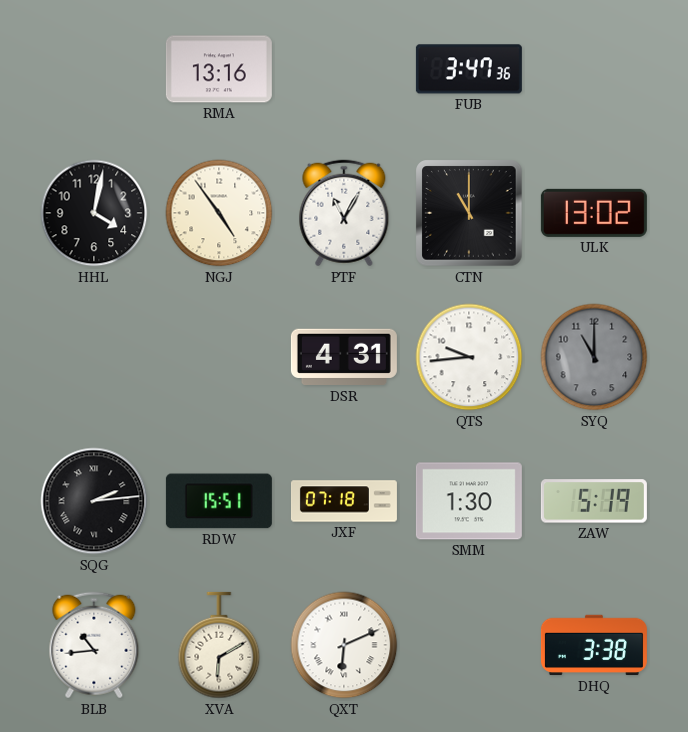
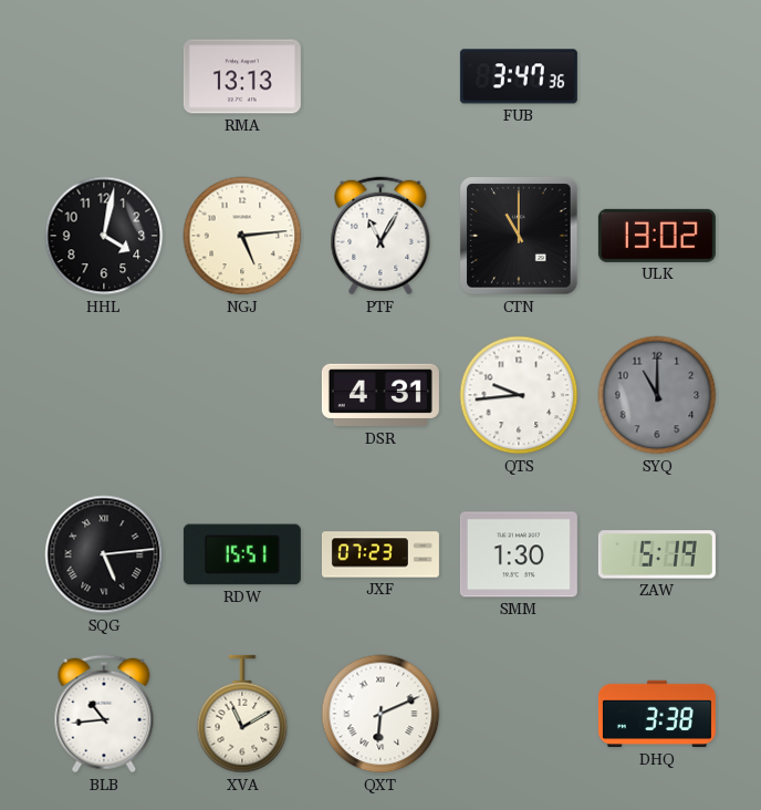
RMA: 13:16 -> 13:13 (242, 76)
NGJ: 4:54 -> 5:14 (242, 236)
SQG: 2:14 -> 5:14 (104, 554)
JXF: 07:18 -> 07:23 (380, 554)
XVA: 6:10 -> 11:10 (242, 714)
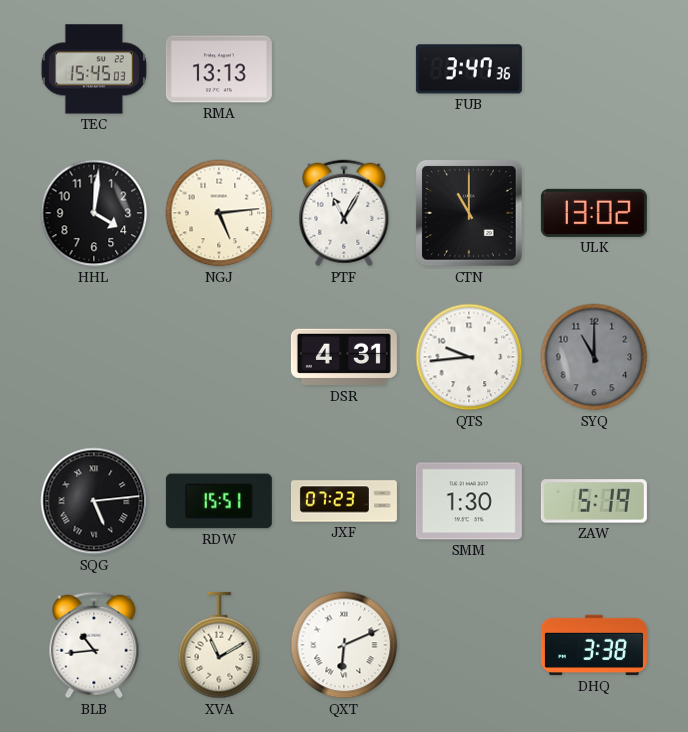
TEC: none -> 15:45 (94, 69)
HHL: 4:02 -> 4:01 (94, 213)
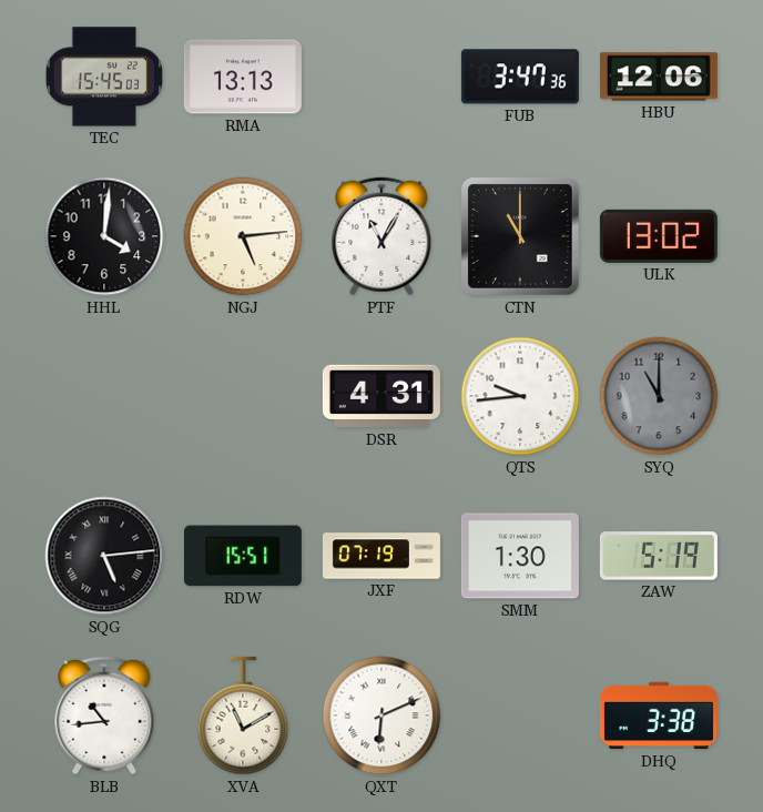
HBU: none -> 12:06 (659, 77)
JXF: 07:23 -> 07:19 (381, 556)
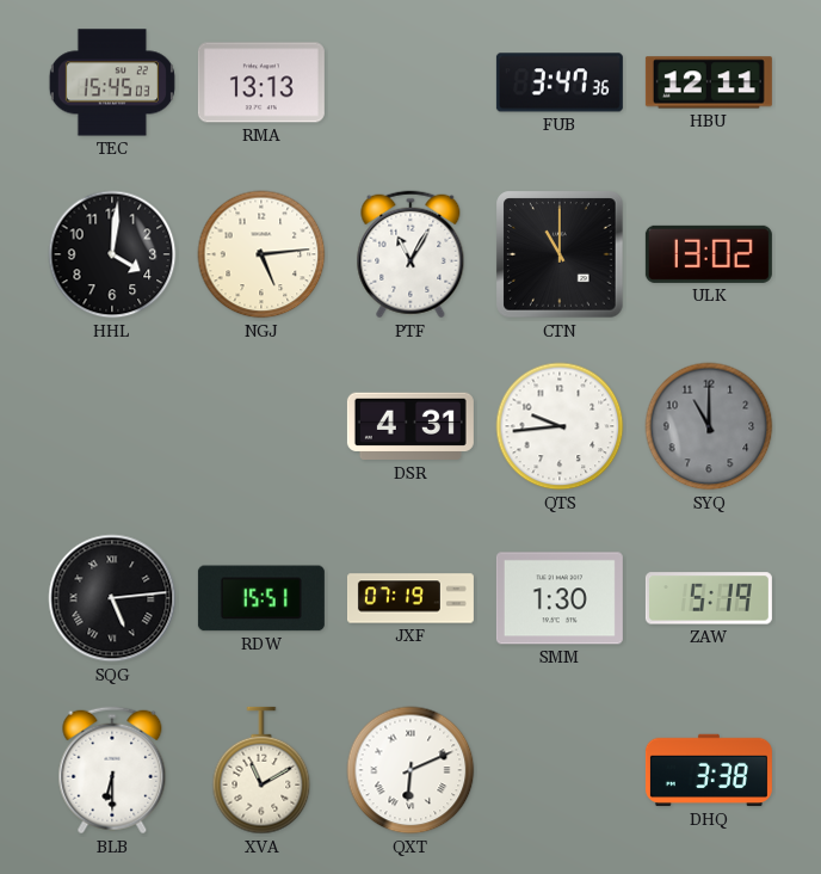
HBU: 12:06 -> 12:11 (709, 82)
BLB: 10:44 -> 6:30 (112, 770)
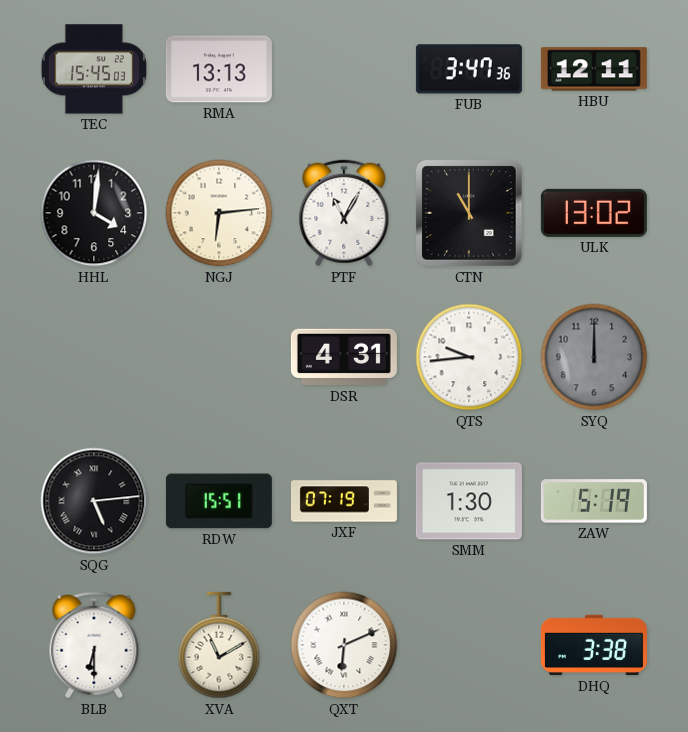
NGJ: 5:14 -> 6:14 (219, 213)
SYQ: 11:00 -> 12:00 (594, 357)
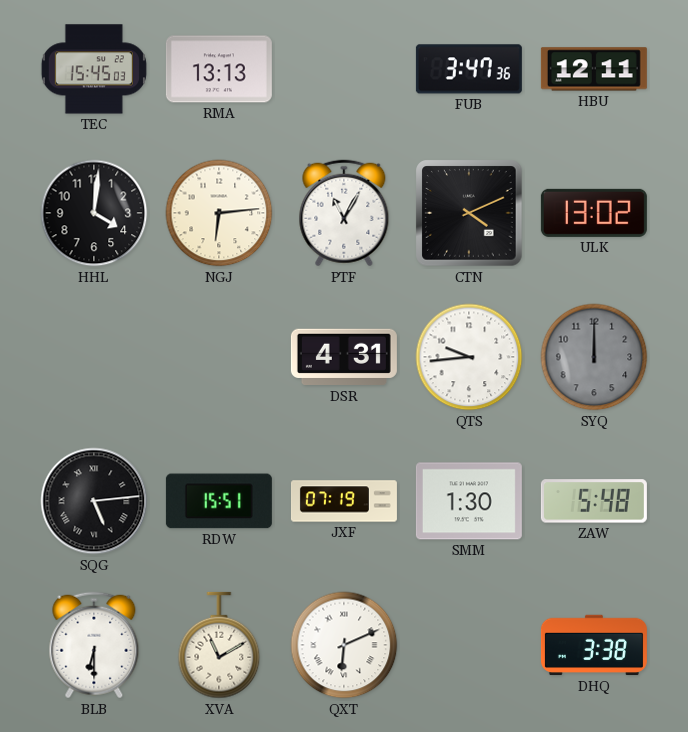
CTN: 11:00 -> 4:11 (469, 213)
ZAW: 5:19 -> 5:48 (594, 501)
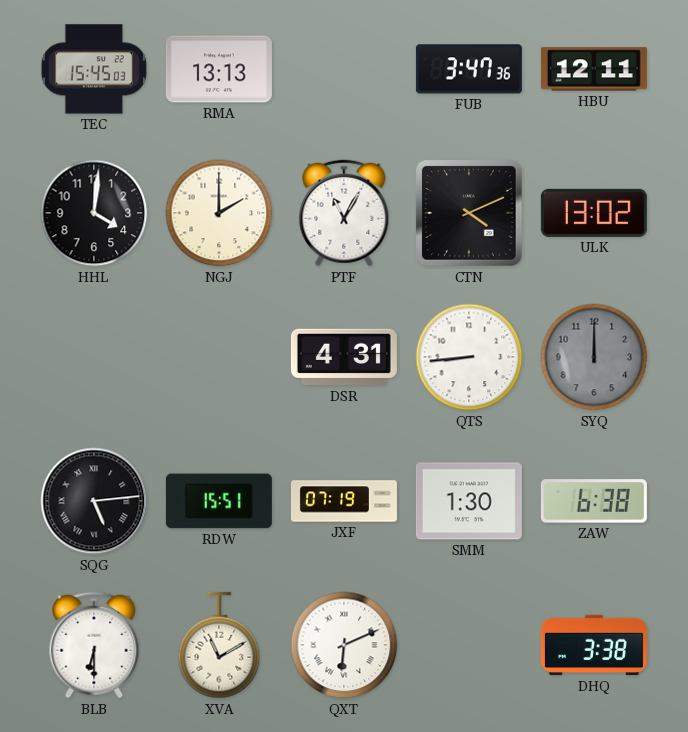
NGJ: 6:14 -> 2:00 (219, 213)
QTS: 9:44 -> 8:44 (469, 357)
ZAW: 5:48 -> 6:38 (594, 501)
